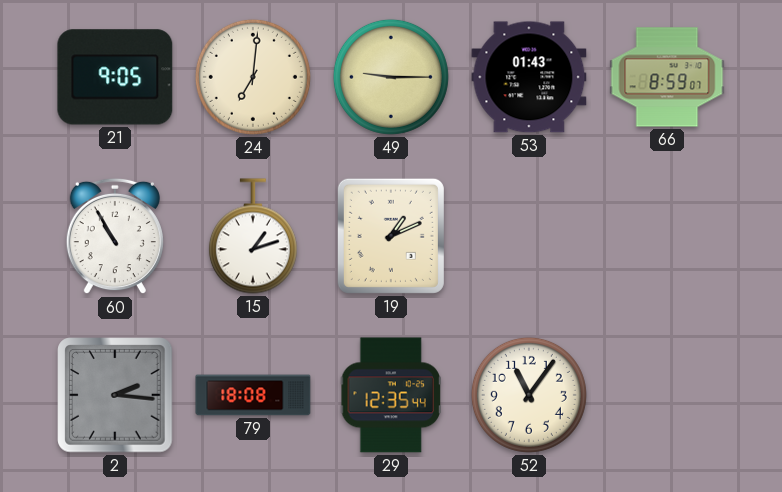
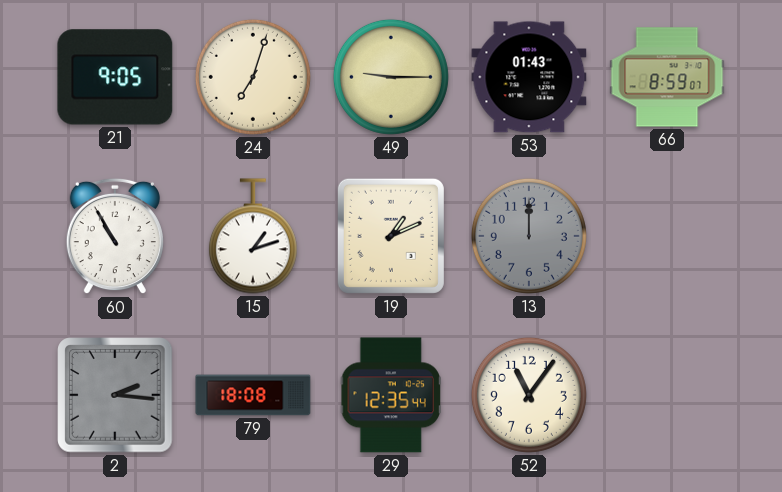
24: 7:01 -> 7:03 (253, 77)
13: none -> 12:00 (529, 236)
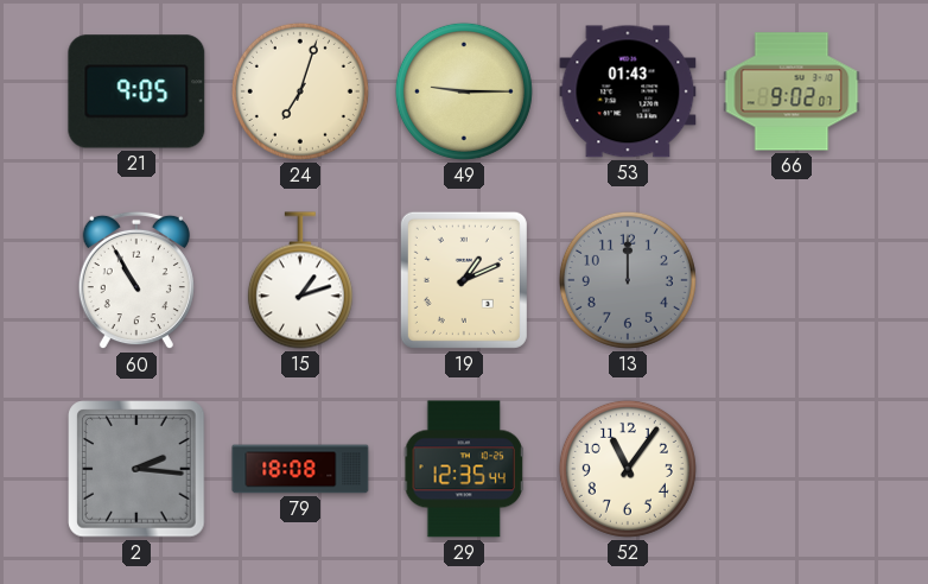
66: 8:59 -> 9:02 (792, 91)
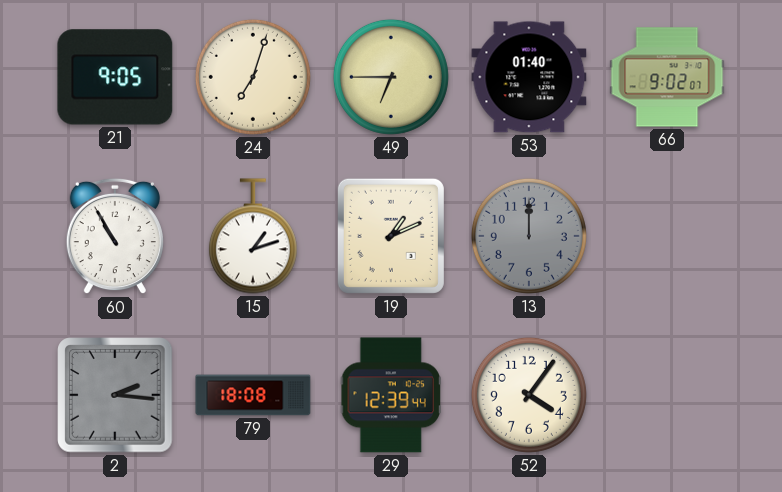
49: 9:15 -> 6:45 (391, 77)
53: 01:43 -> 01:40 (529, 77)
29: 12:35 -> 12:39 (390, 395)
52: 11:06 -> 4:06 (529, 395)
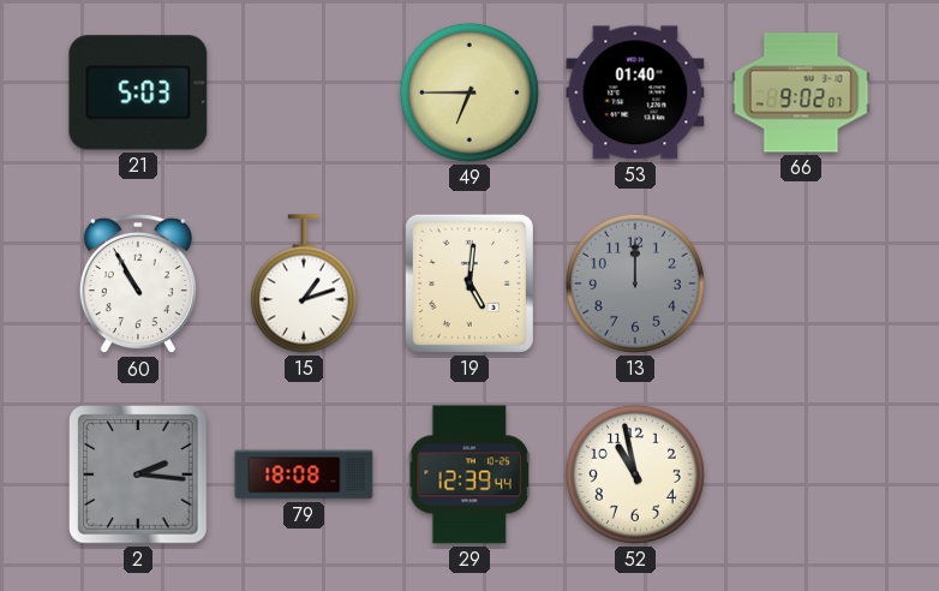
21: 9:05 -> 5:03 (138, 92)
24: 7:03 -> none (253, 77)
19: 1:11 -> 5:01 (469, 283)
52: 4:06 -> 10:58 (635, 474)
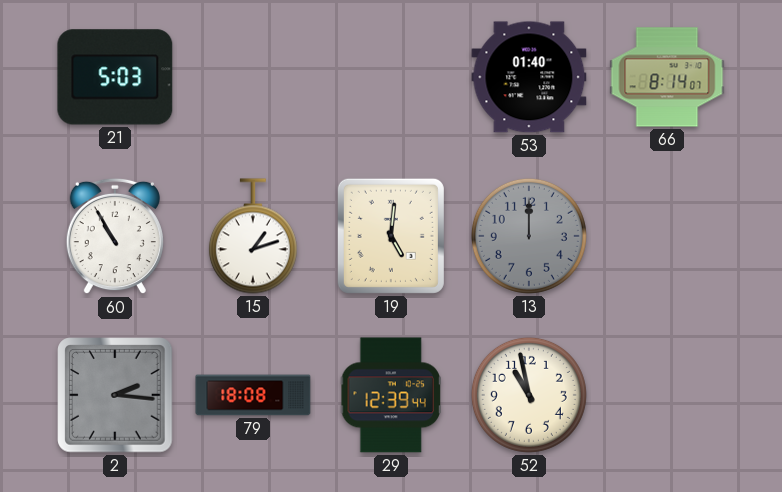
49: 6:45 -> none (469, 92)
66: 9:02 -> 8:14 (667, 77)
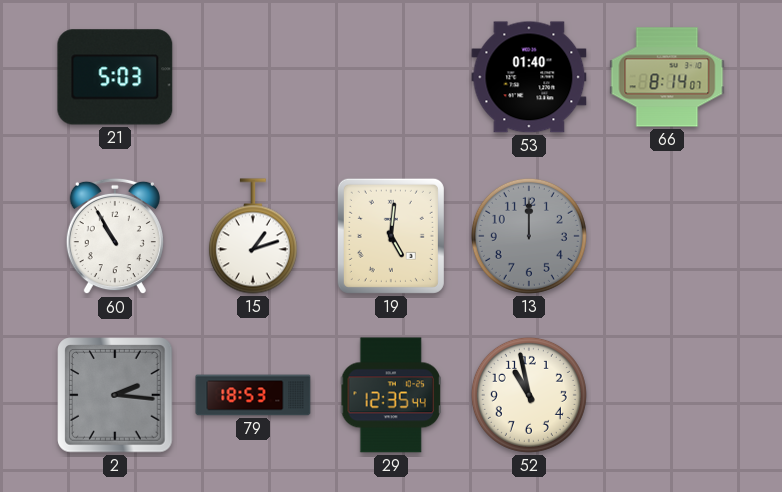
79: 18:08 -> 18:53 (253, 395)
29: 12:39 -> 12:35 (390, 395)
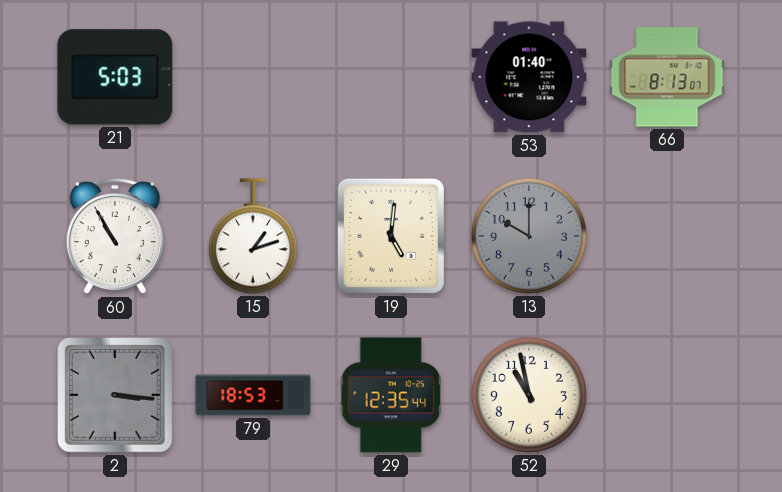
66: 8:14 -> 8:13 (667, 77)
13: 12:00 -> 10:00 (529, 236)
2: 2:16 -> 3:16 (115, 395)
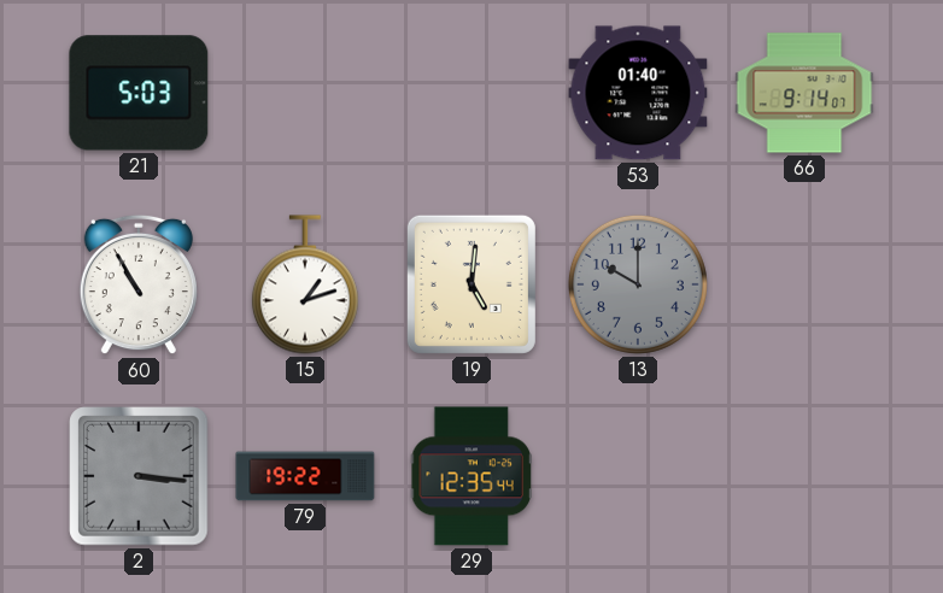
66: 8:13 -> 9:14 (804, 93)
79: 18:53 -> 19:22 (305, 476)
52: 10:58 -> none (529, 395)
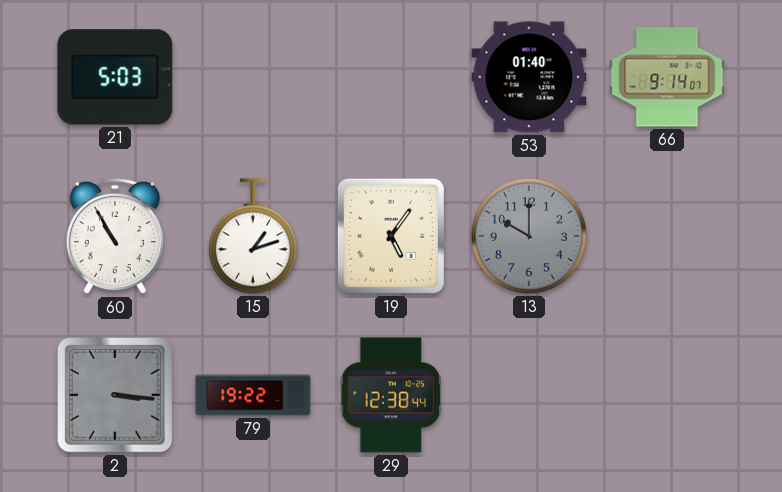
19: 5:01 -> 5:06 (391, 236)
29: 12:35 -> 12:38 (390, 395)
